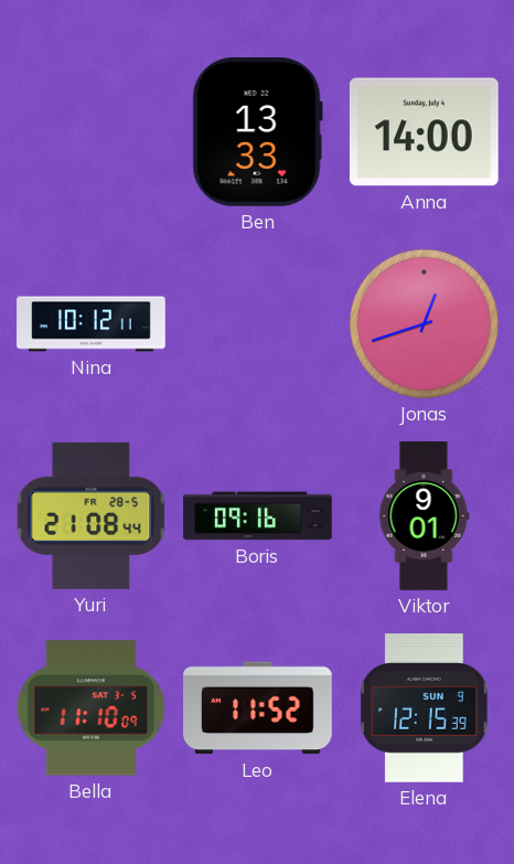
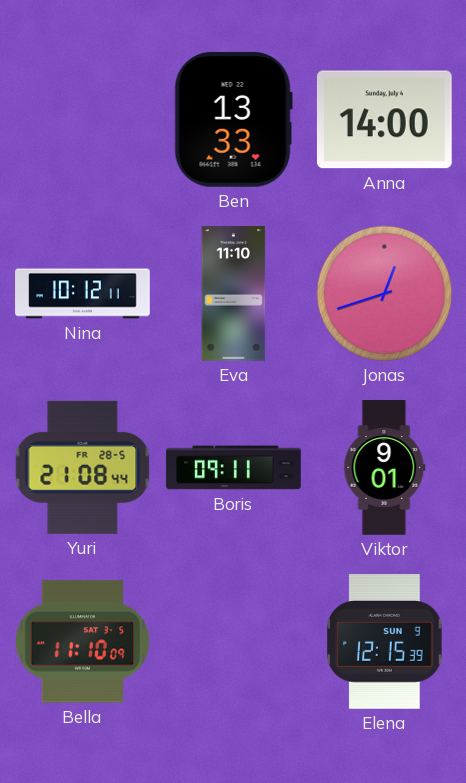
Eva: none -> 11:10 (234, 294)
Boris: 09:16 -> 09:11 (234, 468)
Leo: 11:52 -> none (258, 708)
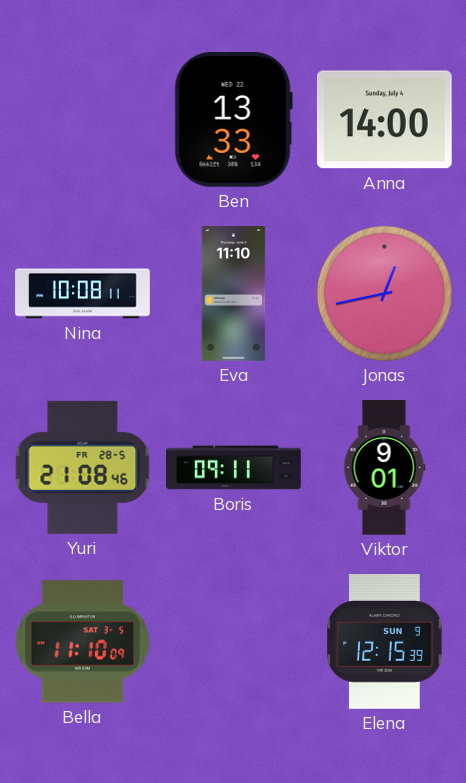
Nina: 10:12 -> 10:08 (83, 294)
Jonas: 12:42 -> 12:43 (384, 293)
Yuri: 21:08:44 -> 21:08:46 (83, 467)
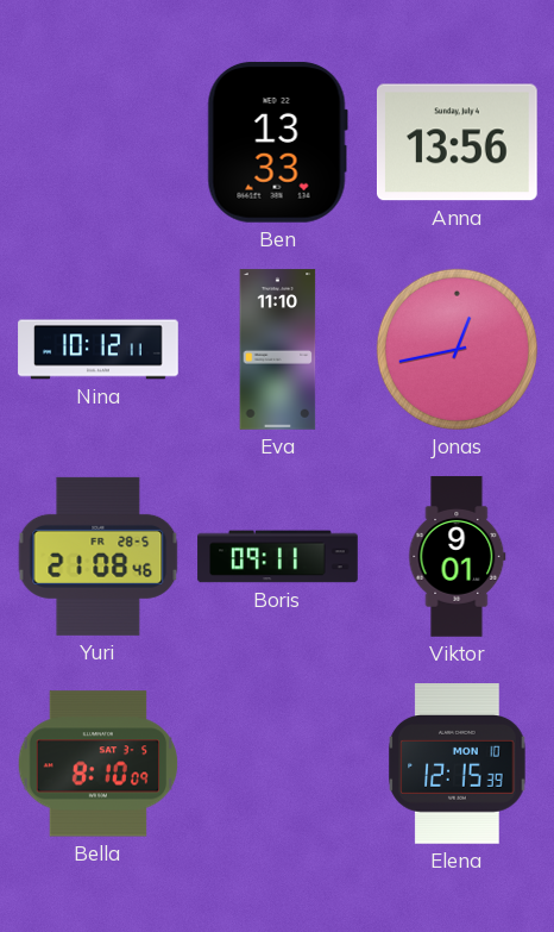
Anna: 14:00 -> 13:56 (457, 143)
Nina: 10:08 -> 10:12 (99, 350)
Bella: 11:10 -> 8:10 (99, 764)
Elena date: SUN 9 -> MON 10 (458, 764)
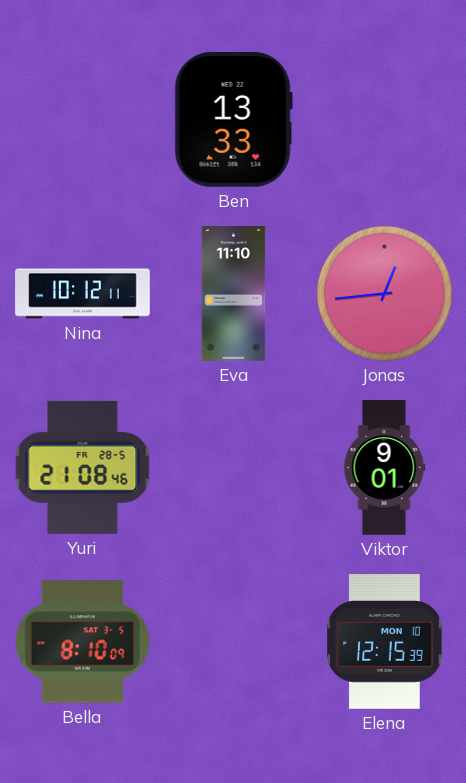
Anna: 13:56 -> none (457, 143)
Jonas: 12:43 -> 12:44 (384, 293)
Boris: 09:11 -> none (278, 557)
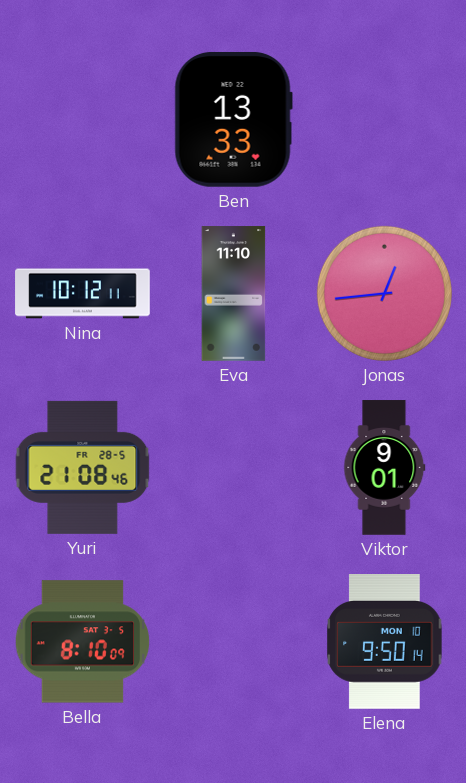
Elena: 12:15 -> 9:50 (385, 642)
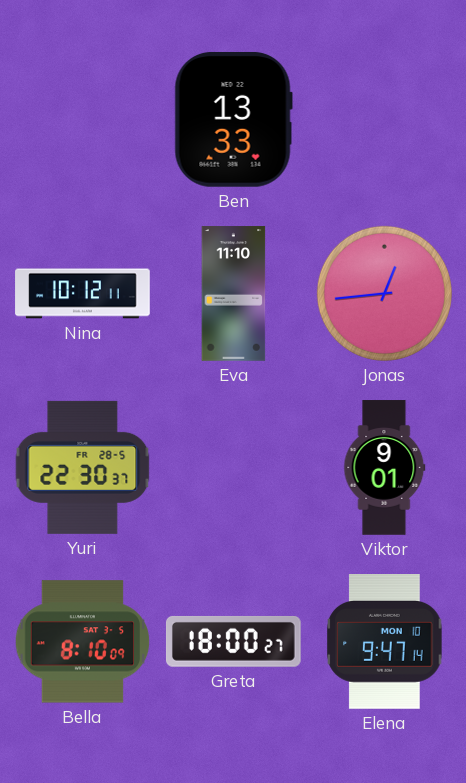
Yuri: 21:08 -> 22:30 (83, 467)
Greta: none -> 18:00 (233, 641)
Elena: 9:50 -> 9:47 (385, 642)
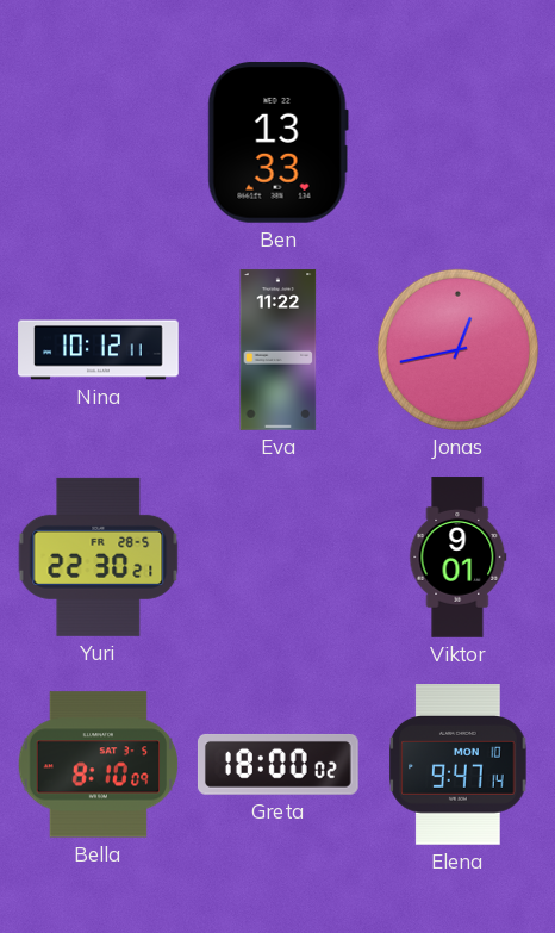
Eva: 11:10 -> 11:22 (279, 350)
Jonas: 12:44 -> 12:43 (457, 349)
Yuri: 22:30:37 -> 22:30:21 (99, 556)
Greta: 18:00:27 -> 18:00:02 (277, 764)
